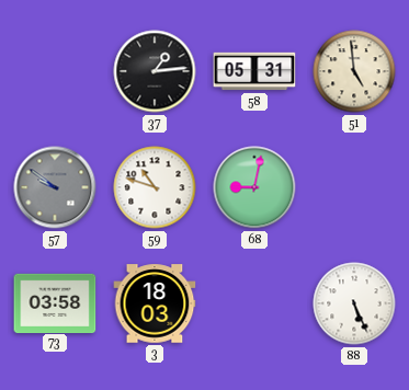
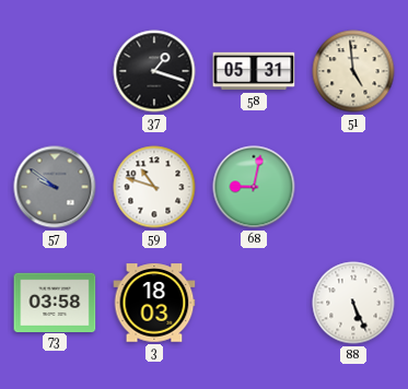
37: 1:14 -> 1:18 (154, 71)
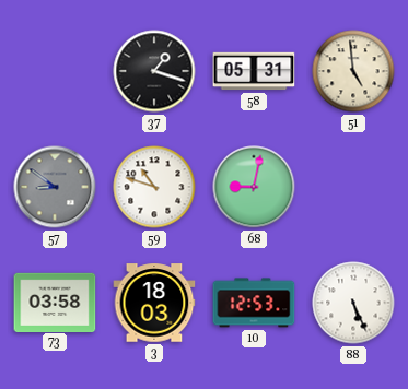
57: 9:51 -> 8:51 (55, 187)
10: none -> 12:53 (254, 303)
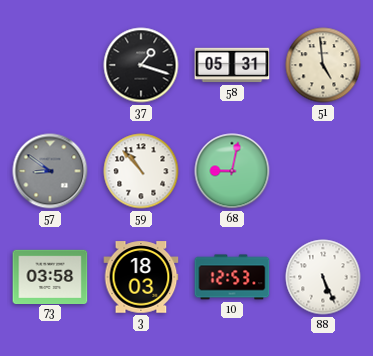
59: 10:48 -> 10:53 (141, 171)
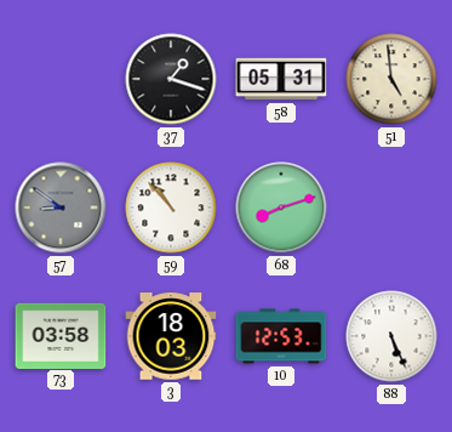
68: 9:02 -> 8:12 (281, 208)
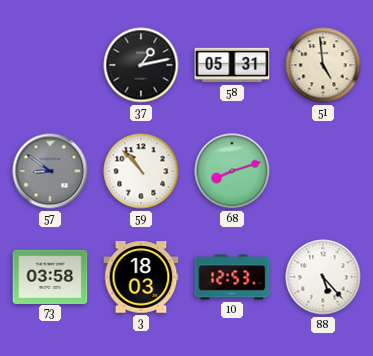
37: 1:18 -> 1:13 (141, 65)
88: 5:26 -> 5:23 (323, 277)
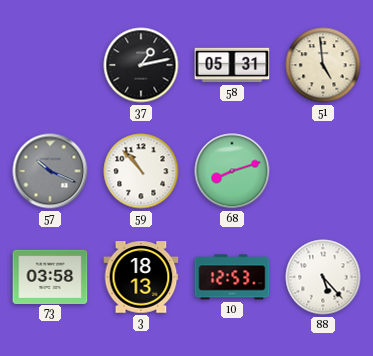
57: 8:51 -> 10:19 (50, 171)
3: 18:03 -> 18:13 (141, 277)
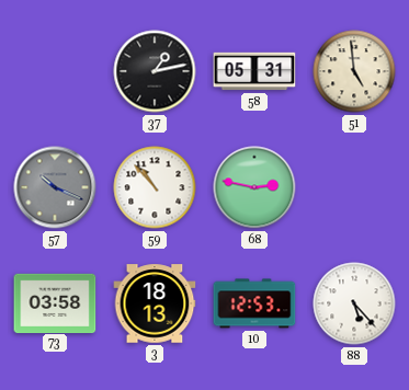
68: 8:12 -> 2:47 (254, 187)
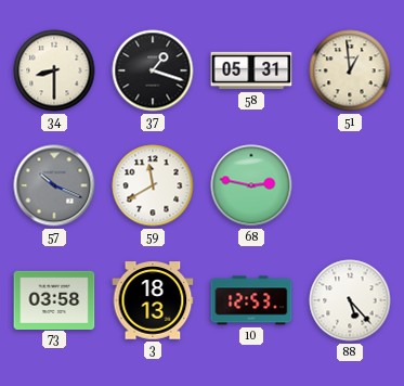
34: none -> 8:30 (54, 70)
37: 1:13 -> 1:18 (153, 70)
51: 4:59 -> 12:59 (350, 70)
59: 10:53 -> 11:40 (153, 185)
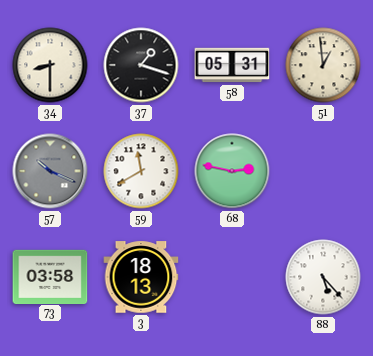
10: 12:53 -> none (251, 300)
